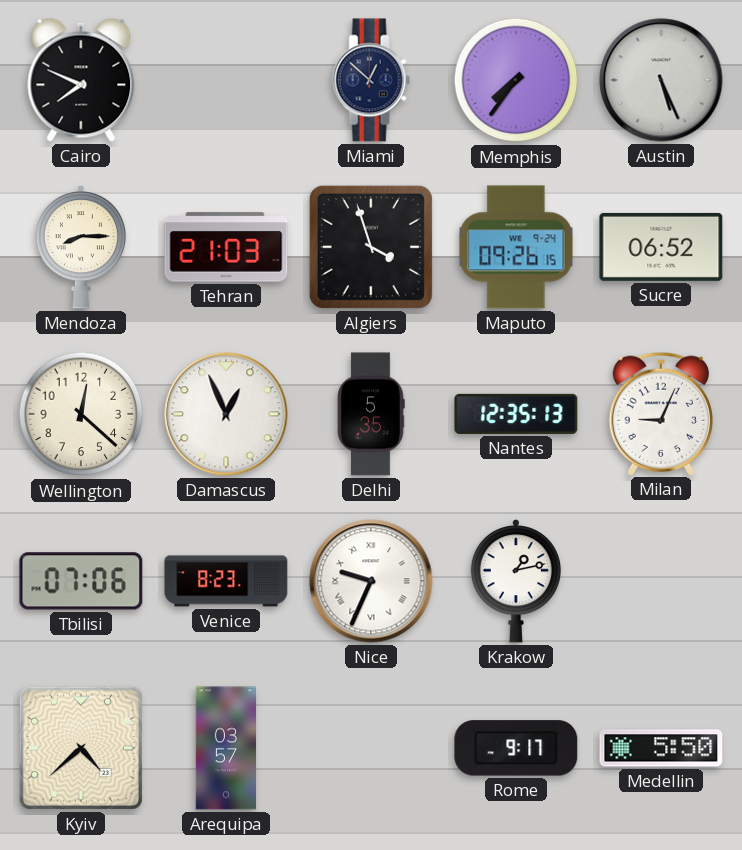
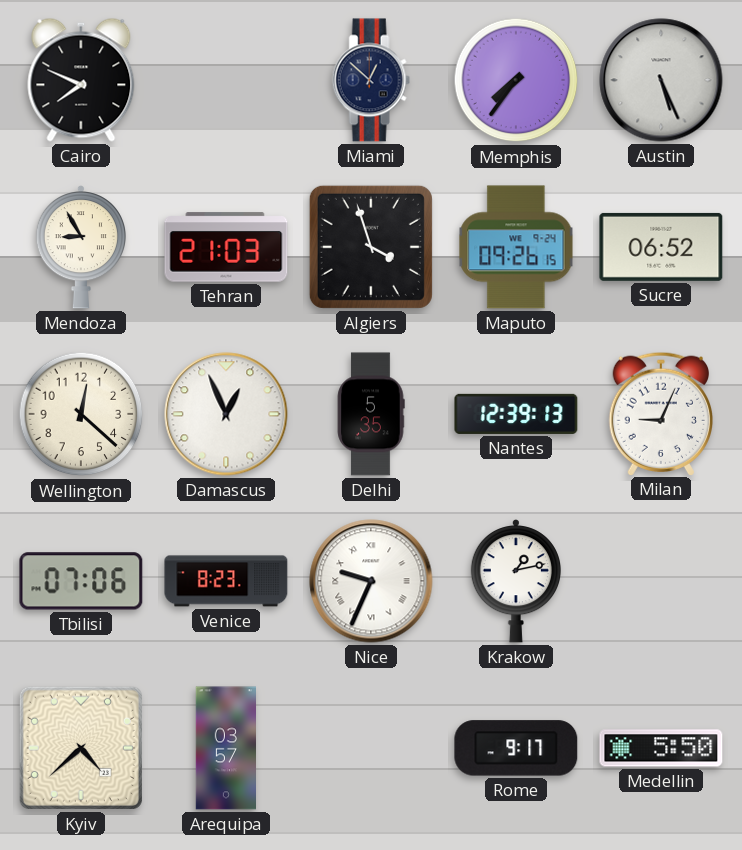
Mendoza: 8:15 -> 8:55 (80, 248)
Nantes: 12:35 -> 12:39 (516, 414)
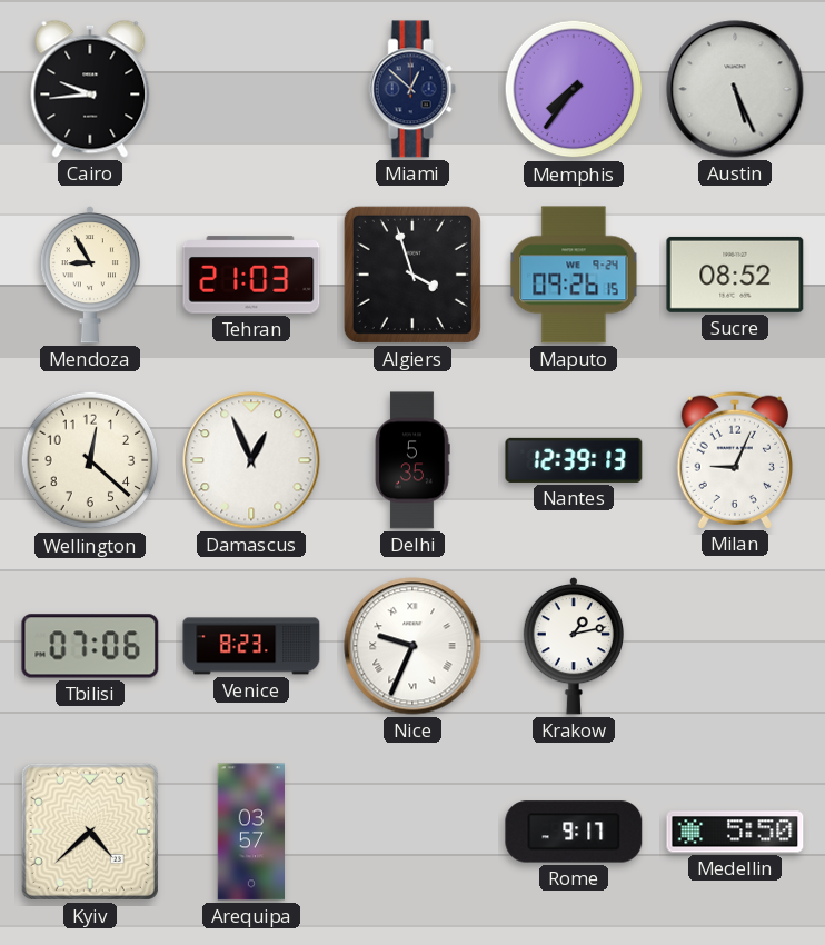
Cairo: 7:49 -> 9:44 (90, 89)
Sucre: 06:52 -> 08:52 (735, 275)
